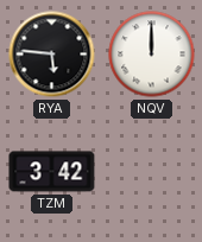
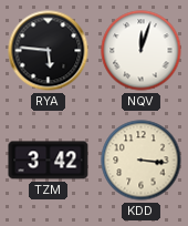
NQV: 12:00 -> 12:03 (142, 51)
KDD: none -> 3:16 (142, 161)
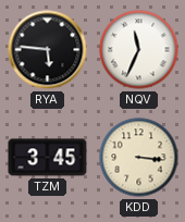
NQV: 12:03 -> 11:34 (139, 50)
TZM: 3:42 -> 3:45 (48, 158)
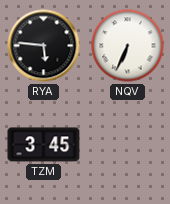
NQV: 11:34 -> 6:34 (128, 46)
KDD: 3:16 -> none (139, 158)
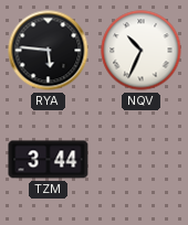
NQV: 6:34 -> 10:34 (142, 51)
TZM: 3:45 -> 3:44 (49, 160)
